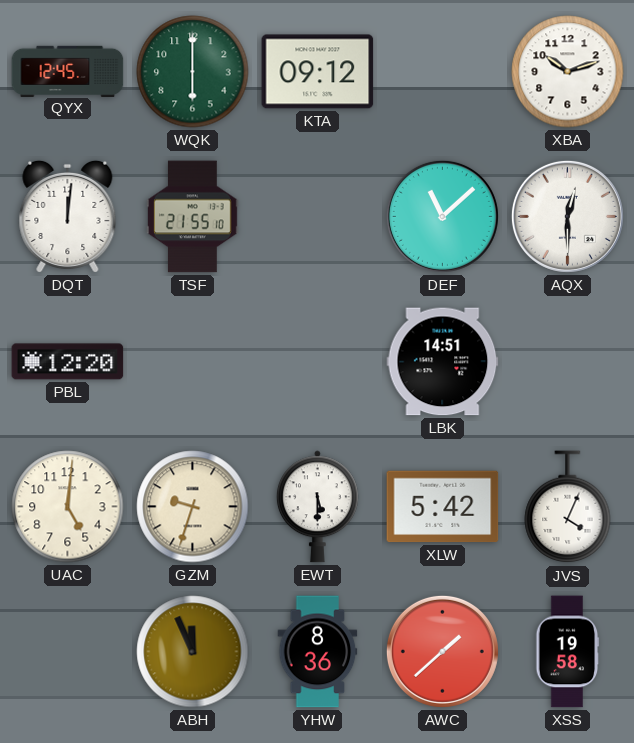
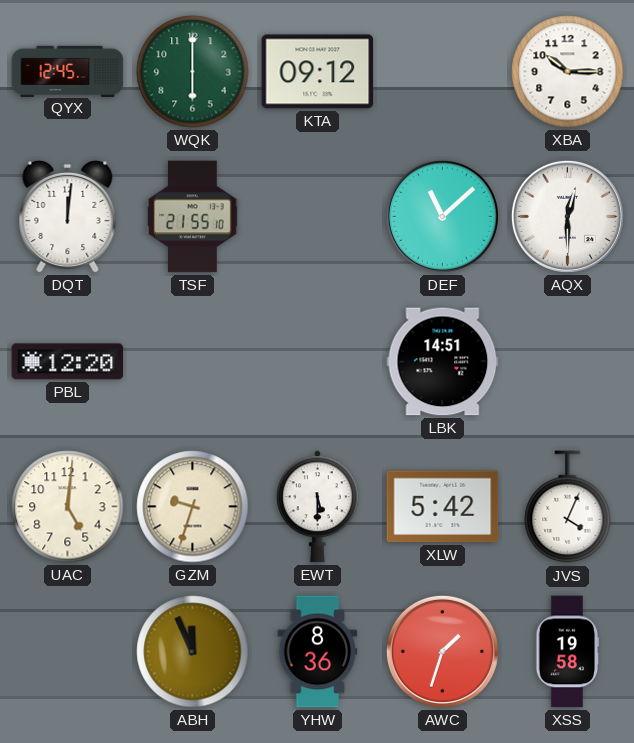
XBA: 10:12 -> 10:15 (568, 72)
AWC: 1:38 -> 1:33 (442, 651)
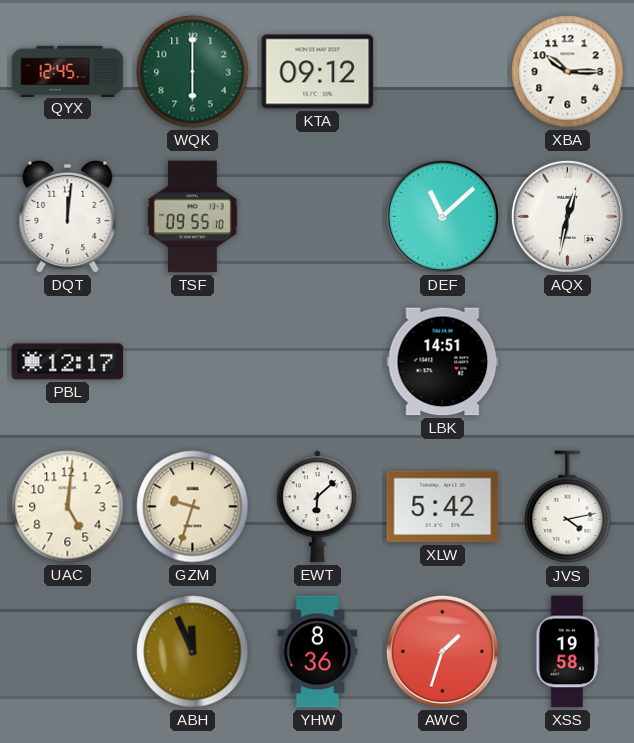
TSF: 21:55 -> 09:55 (193, 217)
AQX: 12:30 -> 12:32 (567, 216)
PBL: 12:20 -> 12:17 (68, 362)
EWT: 5:30 -> 6:08 (317, 507)
JVS: 4:04 -> 4:13 (568, 507)
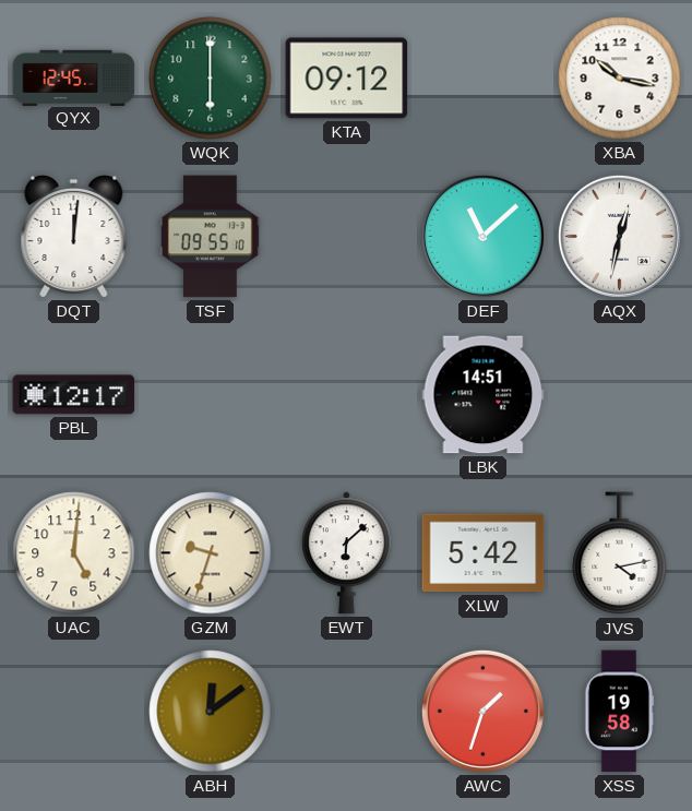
XBA: 10:15 -> 10:17 (620, 79)
ABH: 11:56 -> 12:09 (211, 712)
YHW: 8:36 -> none (318, 652)
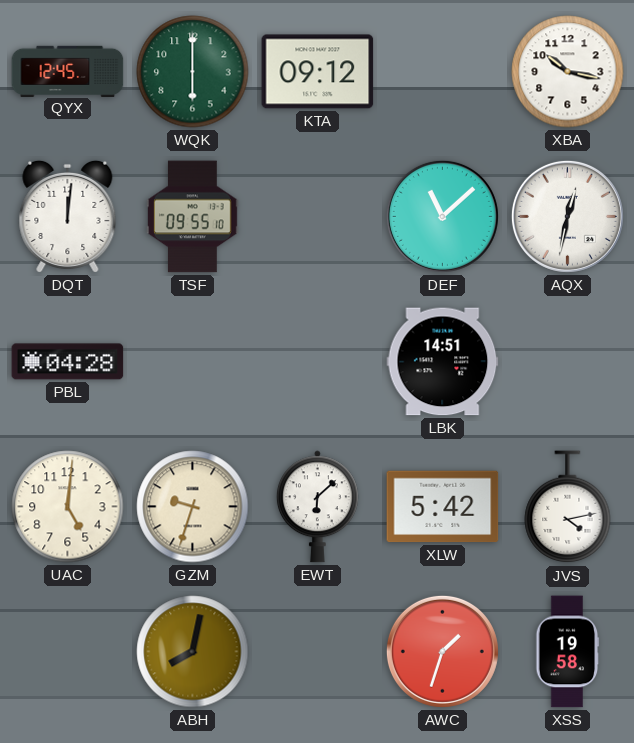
PBL: 12:17 -> 04:28 (68, 362)
ABH: 12:09 -> 8:02 (193, 652)
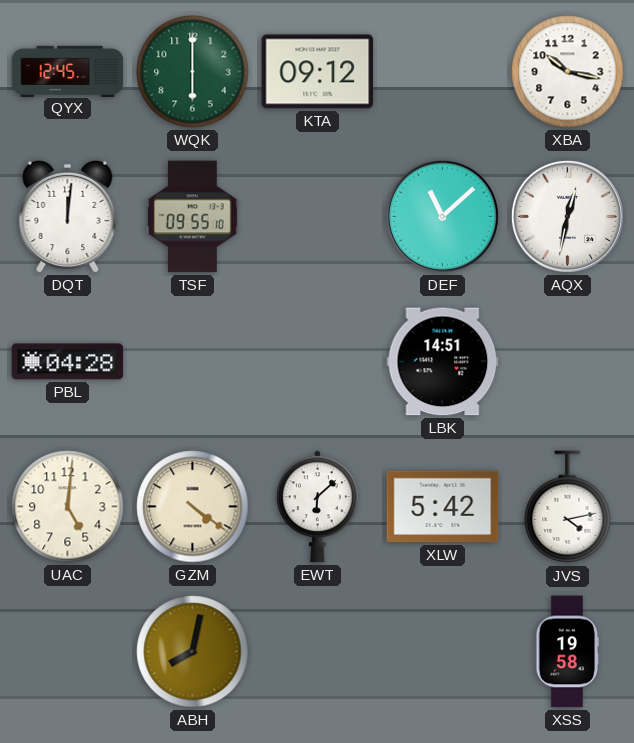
GZM: 9:33 -> 4:21 (193, 507)
AWC: 1:33 -> none (442, 651)
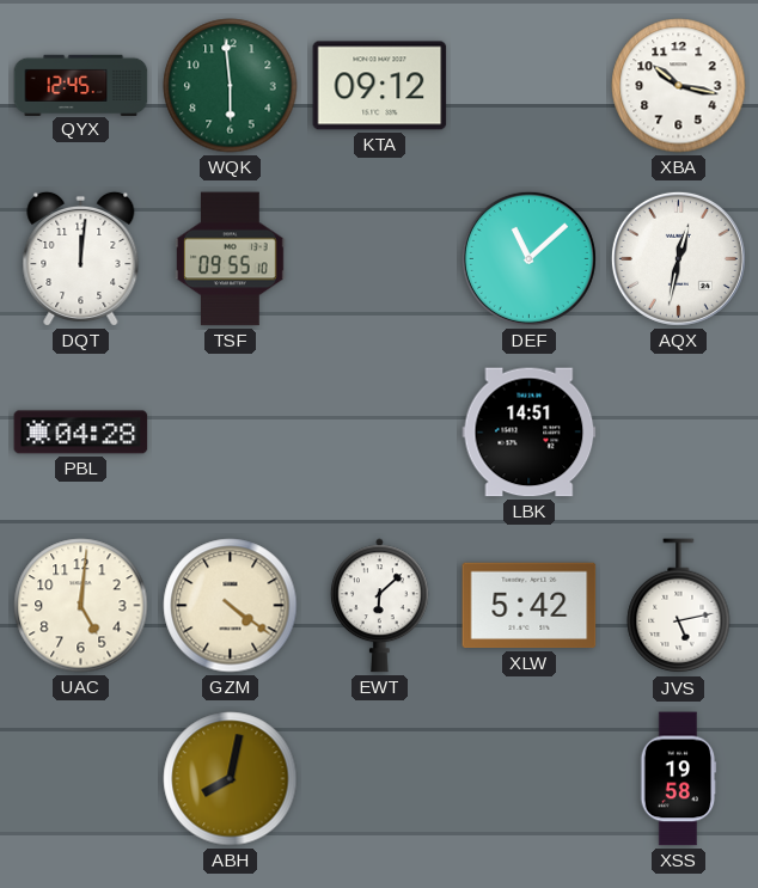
WQK: 6:00 -> 5:59 (231, 86)
JVS: 4:13 -> 5:13 (679, 606)
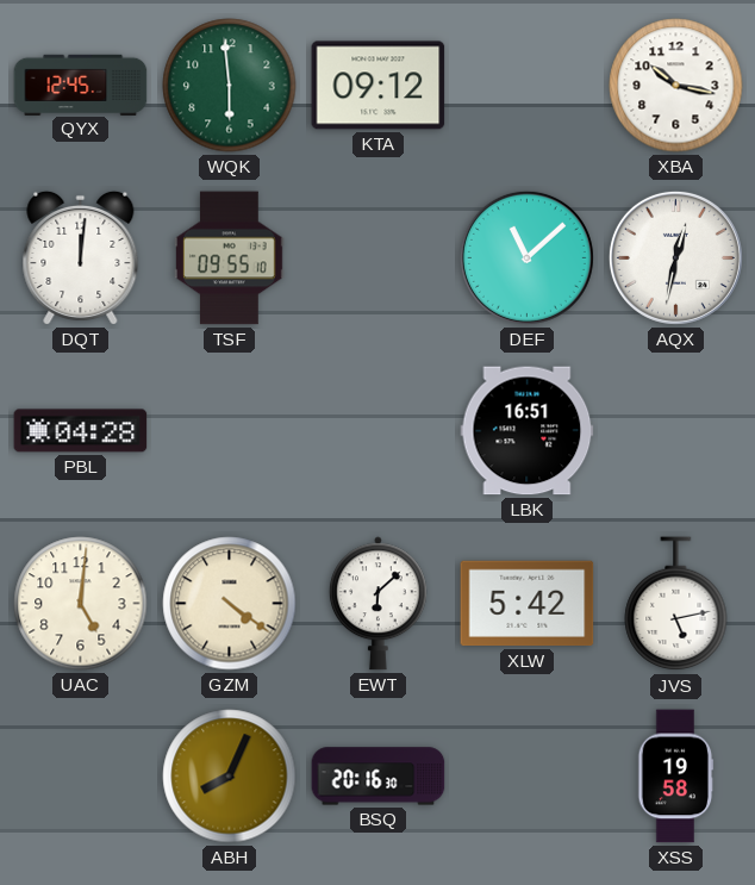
LBK: 14:51 -> 16:51 (528, 431)
ABH: 8:02 -> 8:04 (230, 777)
BSQ: none -> 20:16 (379, 777)
